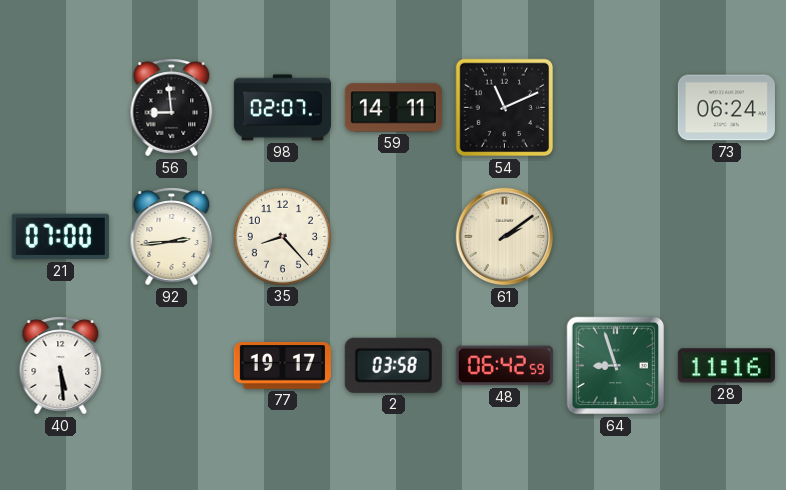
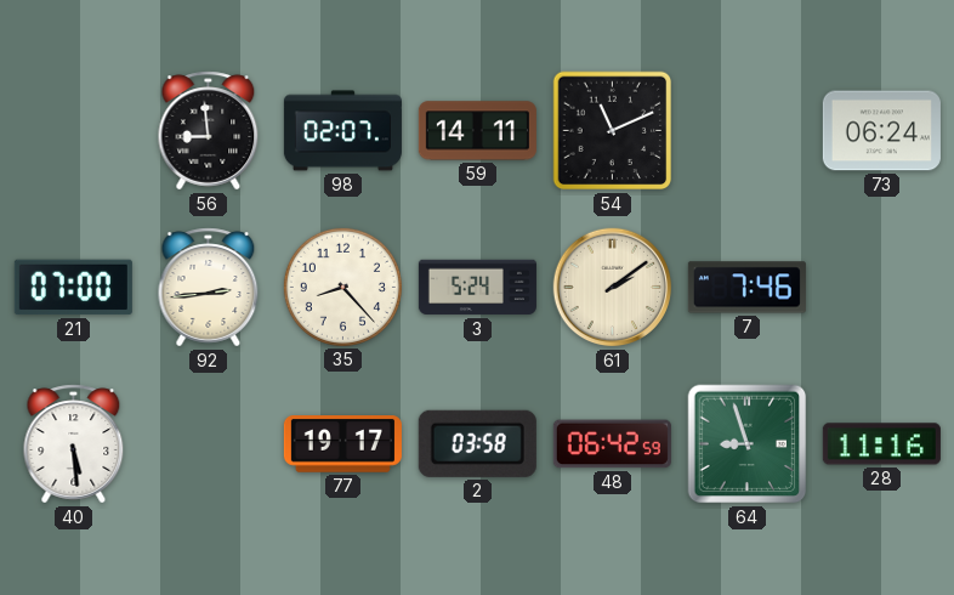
3: none -> 5:24 (477, 288)
7: none -> 7:46 (746, 288)
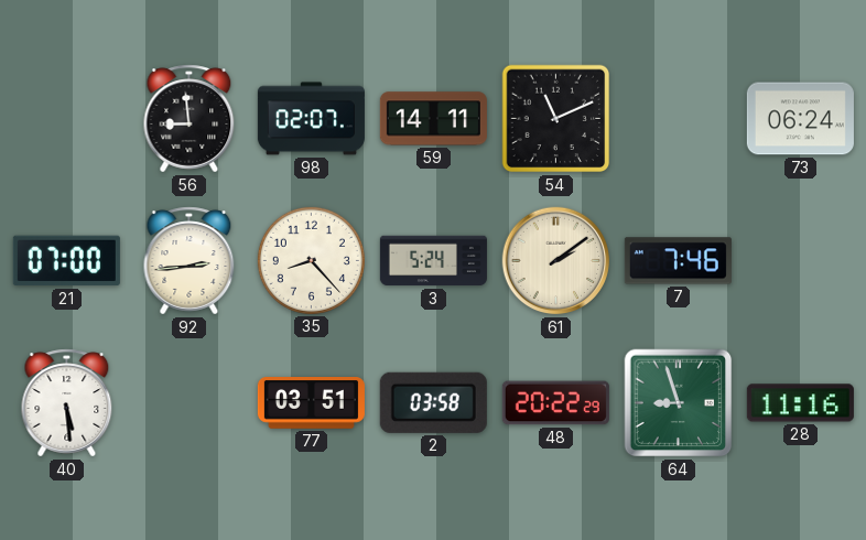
77: 19:17 -> 03:51 (311, 403)
48: 06:42 -> 20:22 (555, 403)
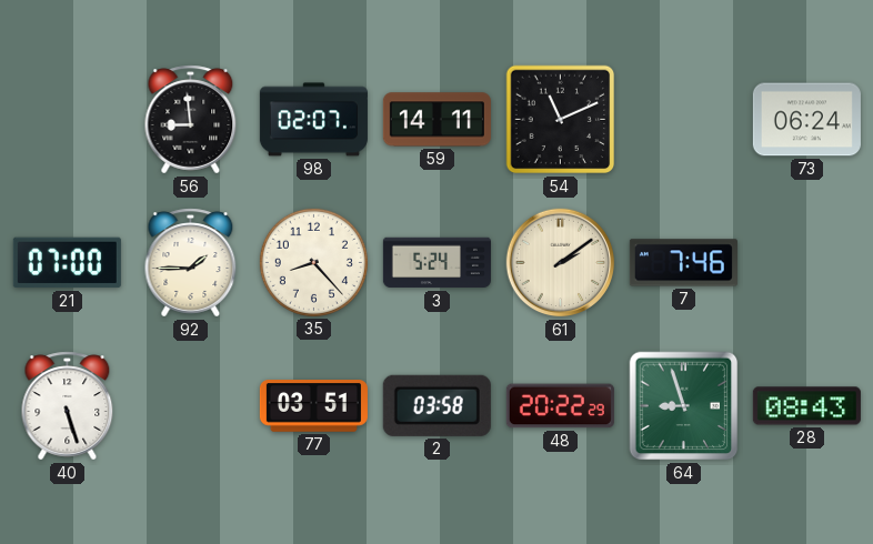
92: 2:44 -> 1:45 (191, 263)
40: 5:29 -> 5:27 (68, 406)
28: 11:16 -> 08:43 (806, 406)
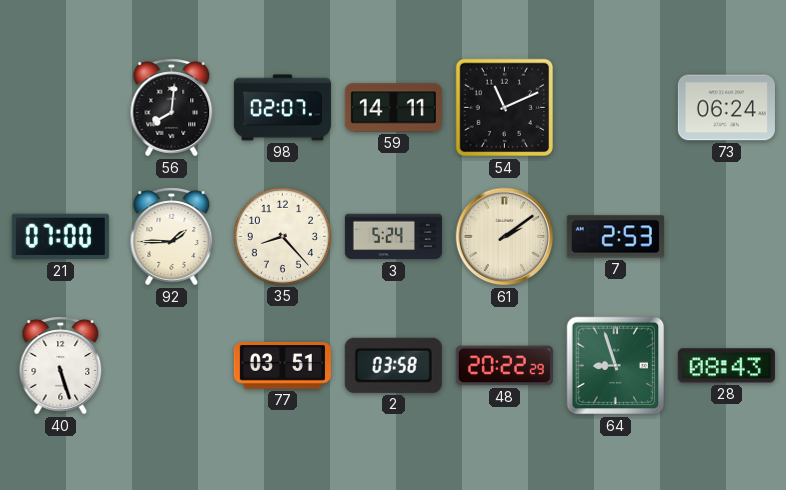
56: 8:59 -> 8:01 (172, 108)
7: 7:46 -> 2:53 (615, 237)
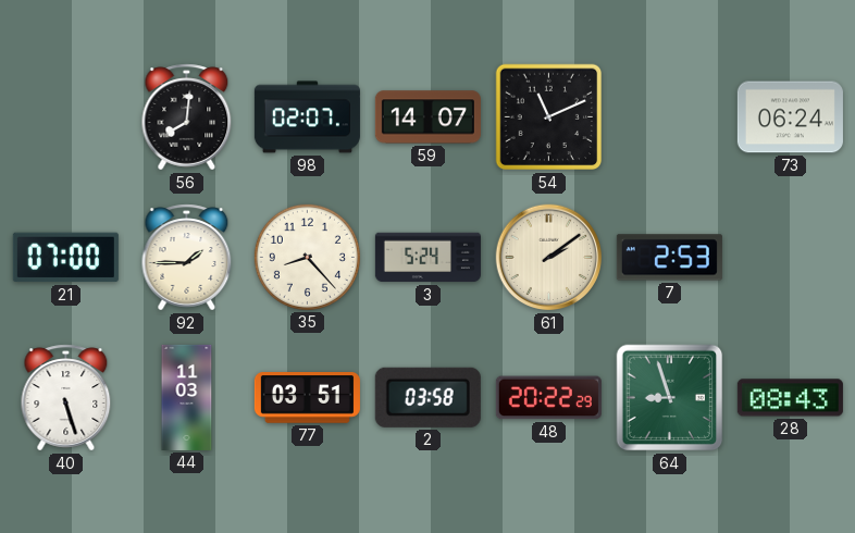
59: 14:11 -> 14:07 (427, 117)
44: none -> 11:03 (187, 397)
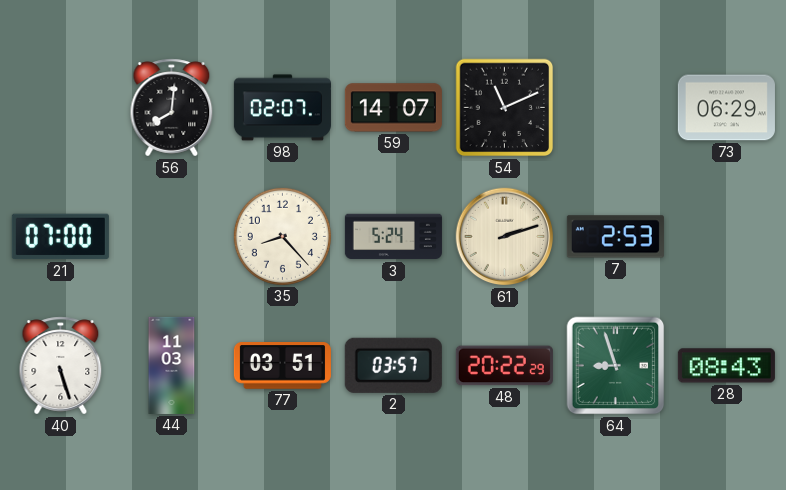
73: 06:24 -> 06:29 (726, 108)
92: 1:45 -> none (187, 258)
61: 2:09 -> 2:12 (505, 237)
2: 03:58 -> 03:57 (393, 365)
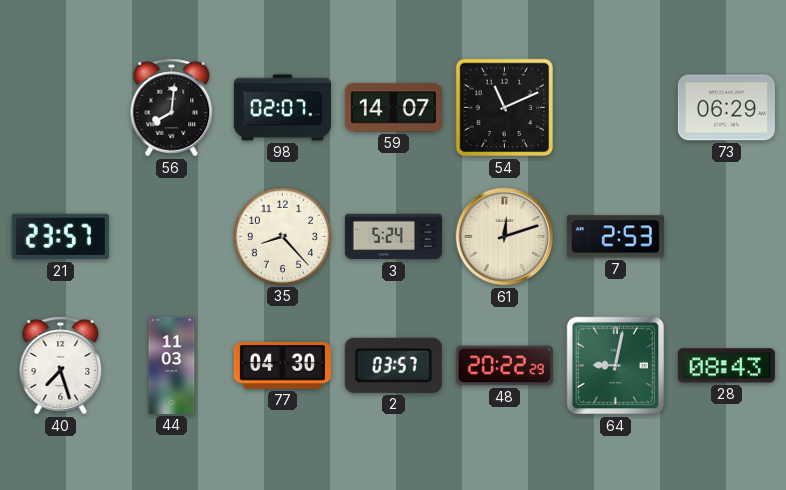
21: 07:00 -> 23:57 (60, 237)
61: 2:12 -> 12:12 (505, 237)
40: 5:27 -> 7:27 (61, 366)
77: 03:51 -> 04:30 (282, 366)
64: 8:57 -> 9:02 (616, 366)
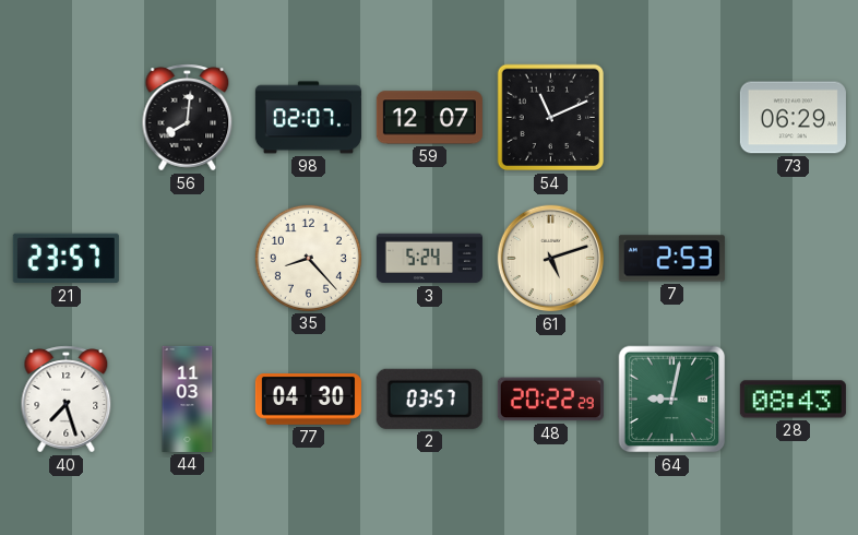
59: 14:07 -> 12:07 (429, 118)
61: 12:12 -> 5:12 (551, 259)
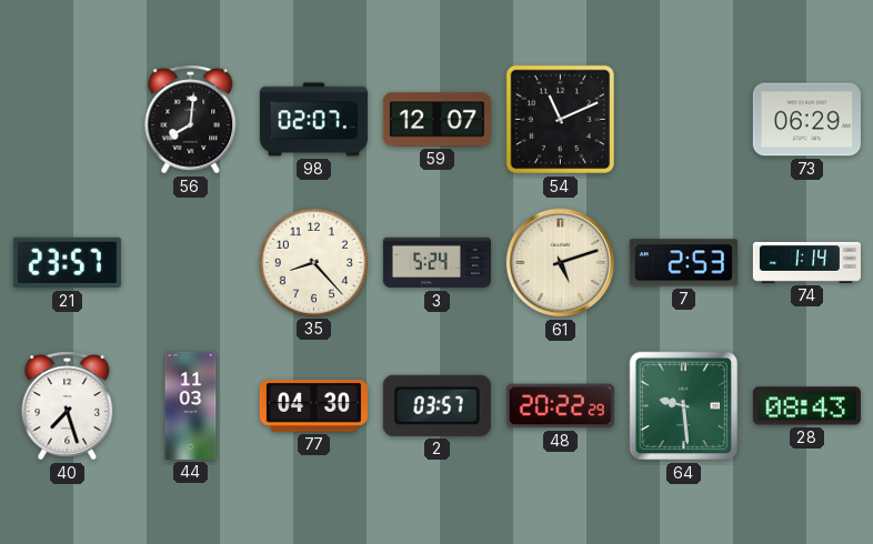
74: none -> 1:14 (806, 262)
64: 9:02 -> 9:29 (684, 406)
